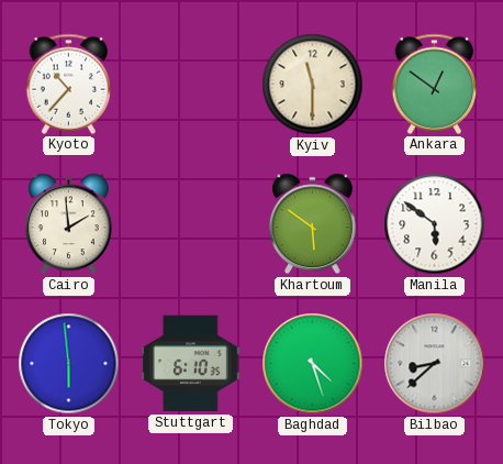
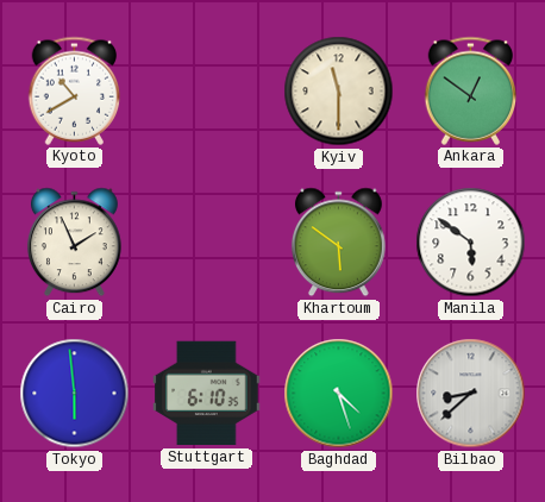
Kyoto: 10:37 -> 10:40 (75, 90)
Cairo: 1:59 -> 1:56 (74, 243)
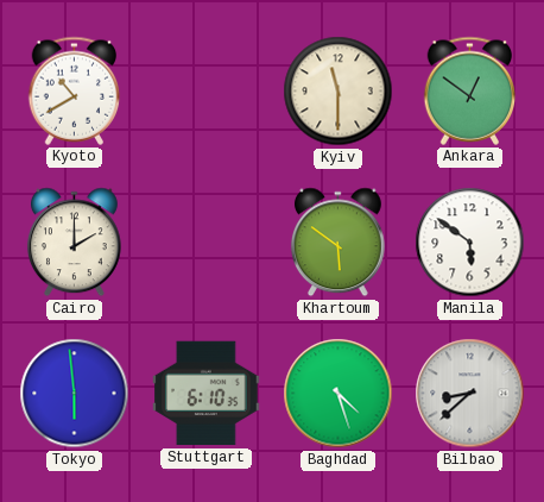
Cairo: 1:56 -> 2:00 (74, 243)
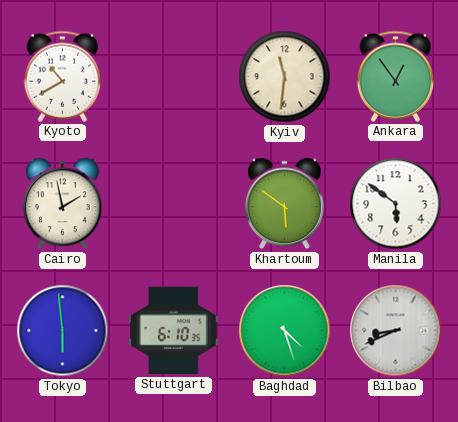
Kyiv: 11:30 -> 11:31 (285, 77)
Ankara: 12:51 -> 12:54 (396, 76)
Cairo: 2:00 -> 1:58 (62, 204)
Bilbao: 8:38 -> 8:41 (396, 331)
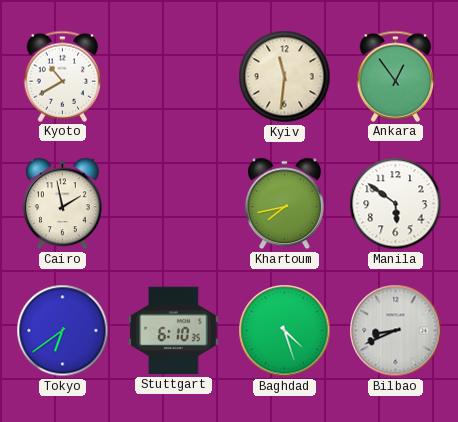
Khartoum: 5:51 -> 7:43 (284, 204)
Tokyo: 5:59 -> 6:39 (63, 331)
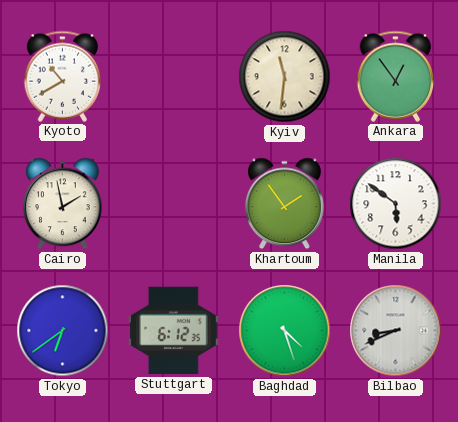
Khartoum: 7:43 -> 1:54 (284, 204)
Stuttgart: 6:10 -> 6:12 (174, 331)
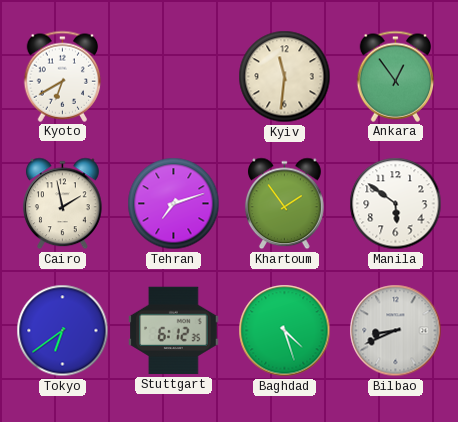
Kyoto: 10:40 -> 6:40 (63, 76)
Tehran: none -> 7:12 (174, 204)
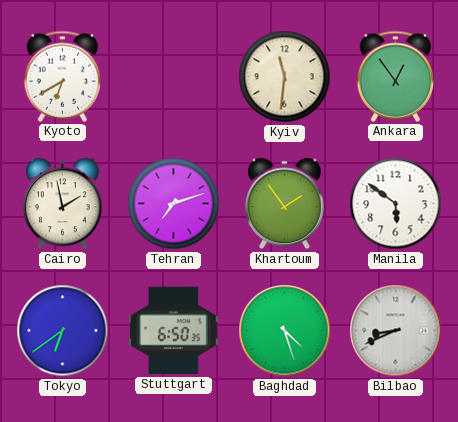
Stuttgart: 6:12 -> 6:50 (174, 331)
